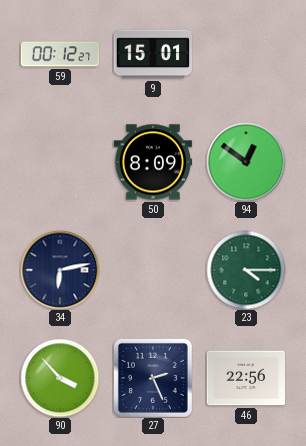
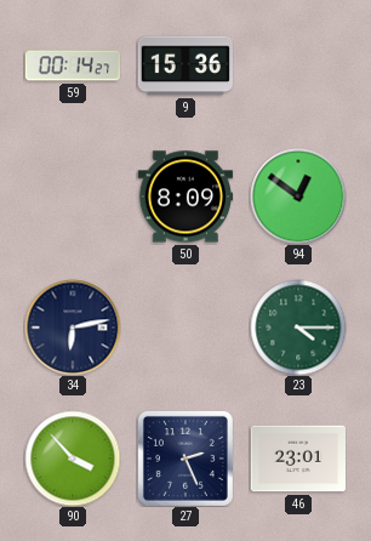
59: 00:12 -> 00:14 (73, 66)
9: 15:01 -> 15:36 (184, 66)
46: 22:56 -> 23:01 (298, 459)
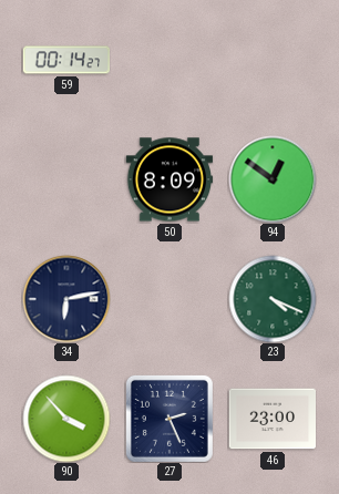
9: 15:36 -> none (184, 66)
23: 4:15 -> 4:19 (273, 299)
46: 23:01 -> 23:00 (273, 419)
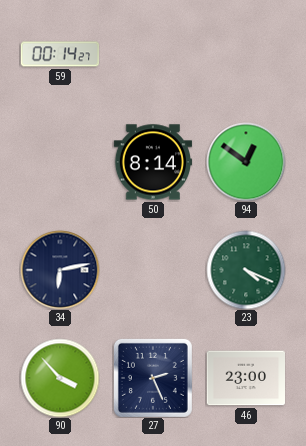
50: 8:09 -> 8:14 (153, 162)
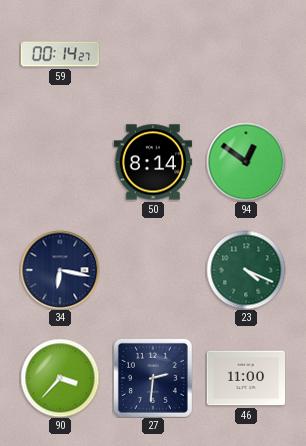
34: 6:13 -> 6:17 (60, 270)
90: 3:53 -> 3:37 (60, 378)
27: 2:26 -> 2:31 (153, 378)
46: 23:00 -> 11:00 (246, 378)
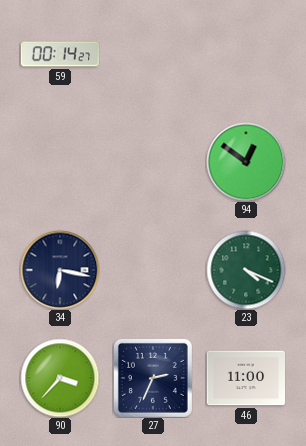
50: 8:14 -> none (153, 162)
27: 2:31 -> 2:34 (153, 378)
